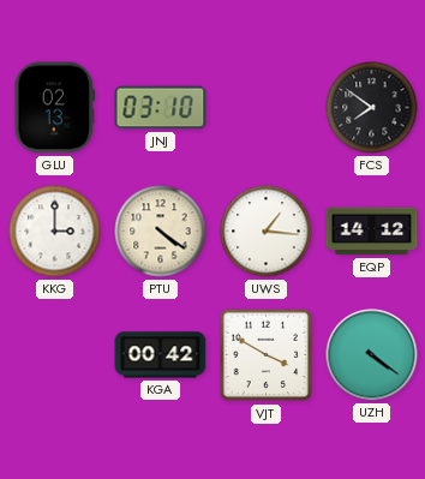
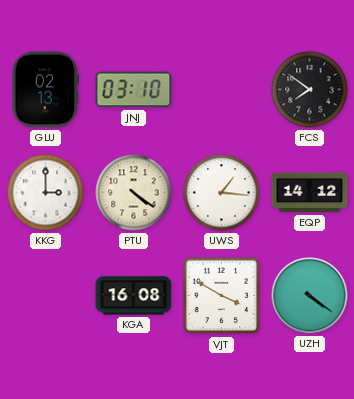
KGA: 00:42 -> 16:08 (134, 296)
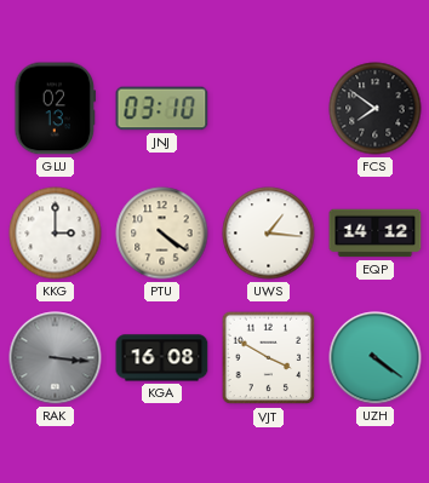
RAK: none -> 3:16 (56, 358)
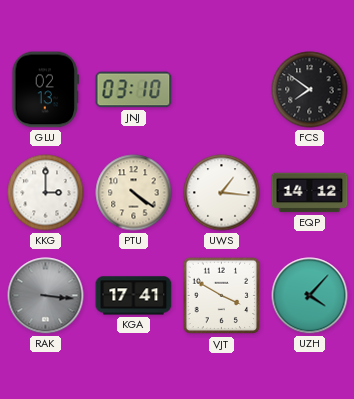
KGA: 16:08 -> 17:41 (134, 296)
UZH: 4:21 -> 4:07 (310, 296)
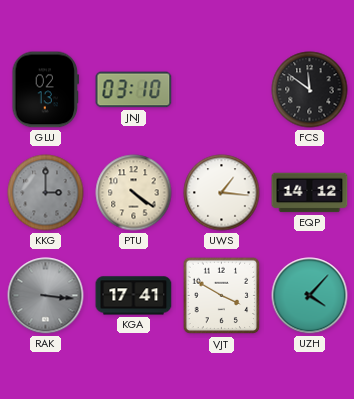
FCS: 7:51 -> 11:51 (310, 90)
KKG dial: white -> grey (46, 193)
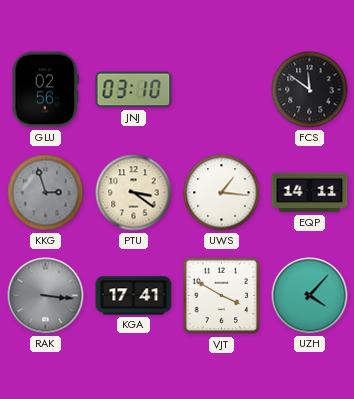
GLU: 02:13 -> 02:56 (46, 90)
KKG: 3:00 -> 2:57 (46, 193)
PTU: 4:21 -> 3:21 (134, 193)
EQP: 14:12 -> 14:11 (310, 193)
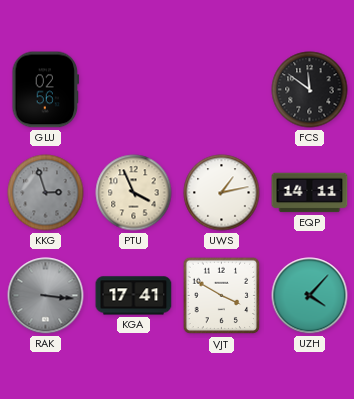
JNJ: 03:10 -> none (134, 90)
PTU: 3:21 -> 3:56 (134, 193)
UWS: 1:16 -> 1:13 (222, 193)
